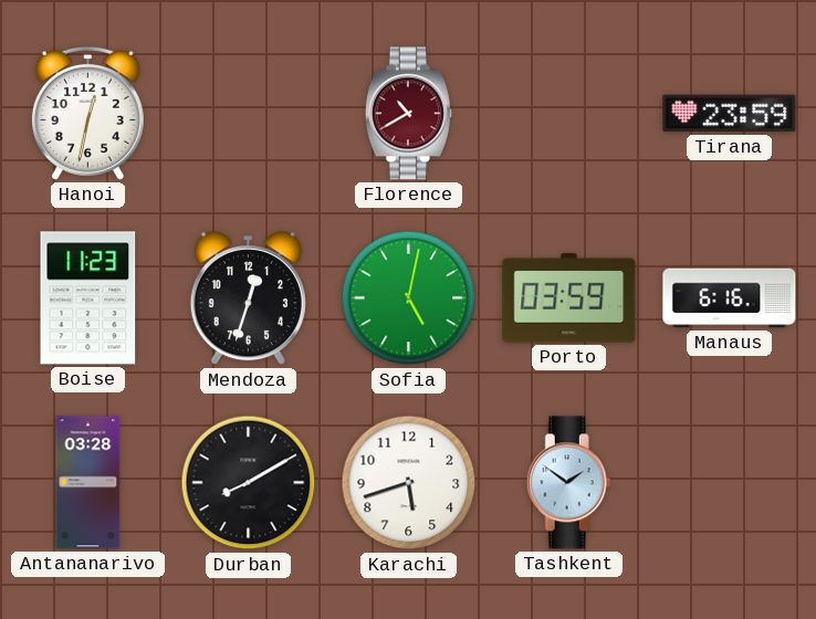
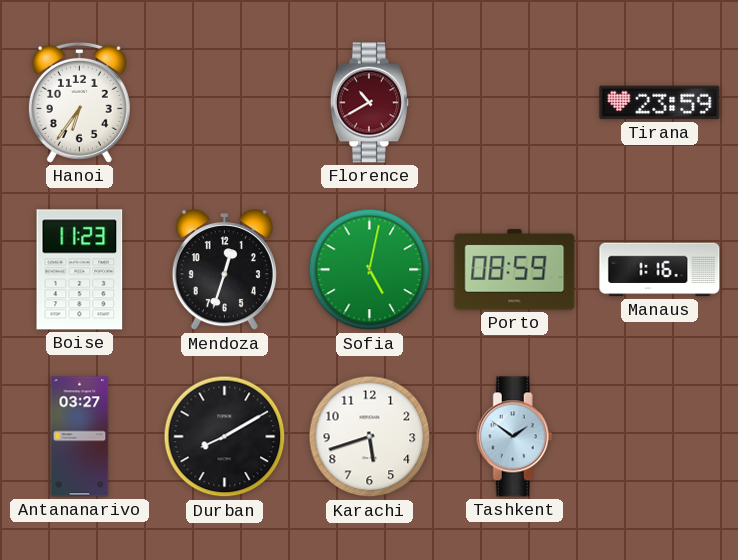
Hanoi: 12:32 -> 6:36 (79, 102)
Porto: 03:59 -> 08:59 (515, 270)
Manaus: 6:16 -> 1:16 (660, 270)
Antananarivo: 03:28 -> 03:27 (80, 437)
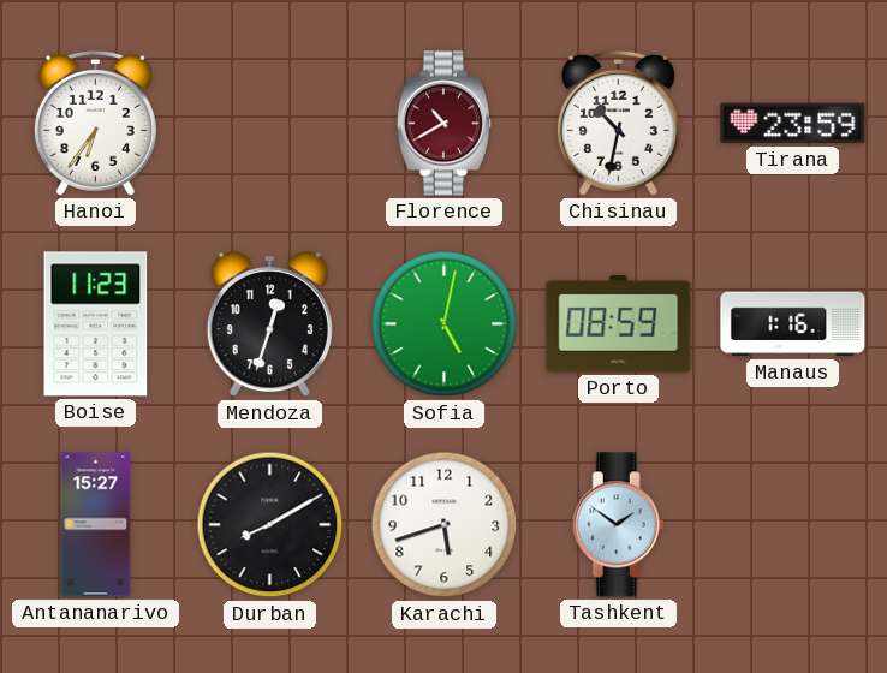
Chisinau: none -> 10:32 (618, 123)
Antananarivo: 03:27 -> 15:27 (96, 525)
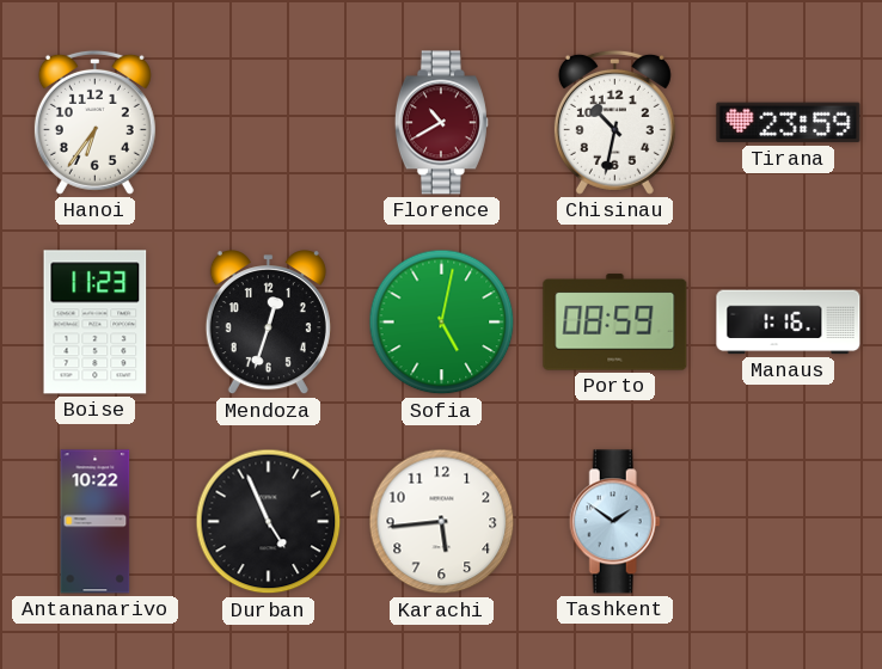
Antananarivo: 15:27 -> 10:22 (96, 522)
Durban: 8:10 -> 4:56 (269, 522)
Karachi: 5:42 -> 5:44 (442, 522)
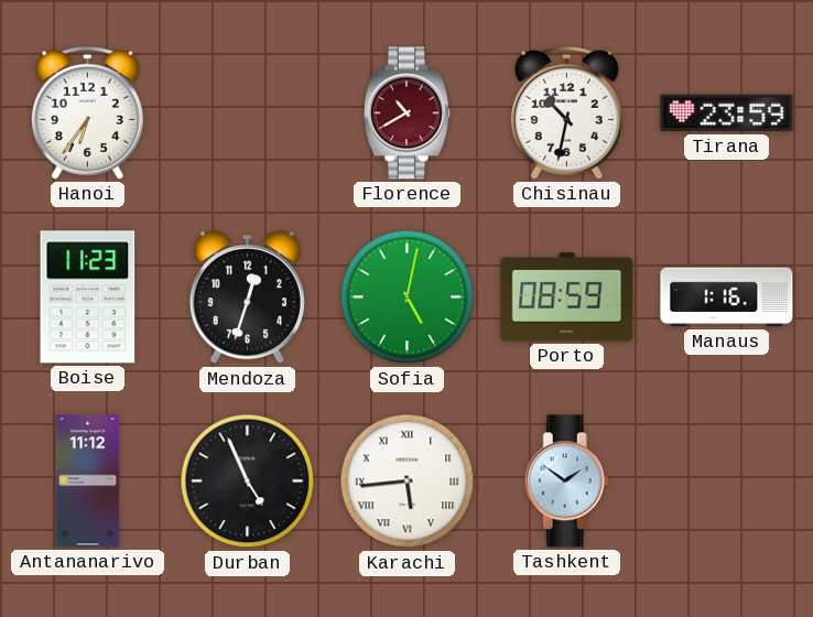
Antananarivo: 10:22 -> 11:12 (88, 481)
Karachi numerals: Arabic -> Roman (408, 481)
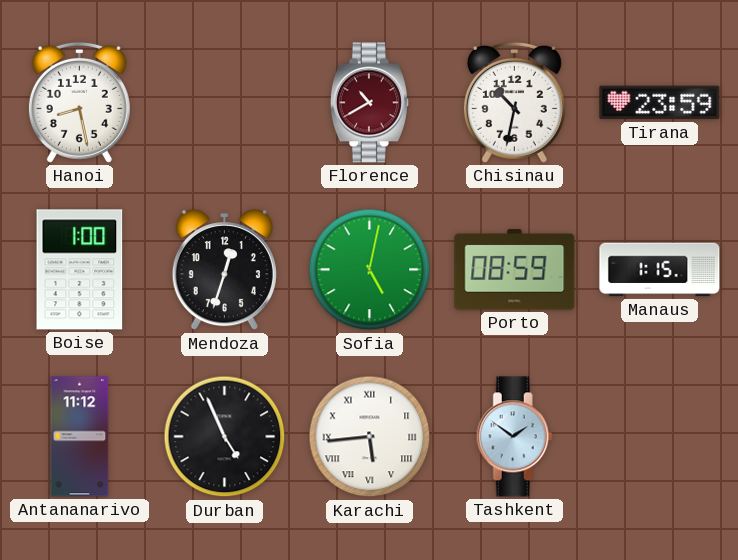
Hanoi: 6:36 -> 8:28 (79, 102)
Boise: 11:23 -> 1:00 (80, 270)
Manaus: 1:16 -> 1:15 (660, 270)
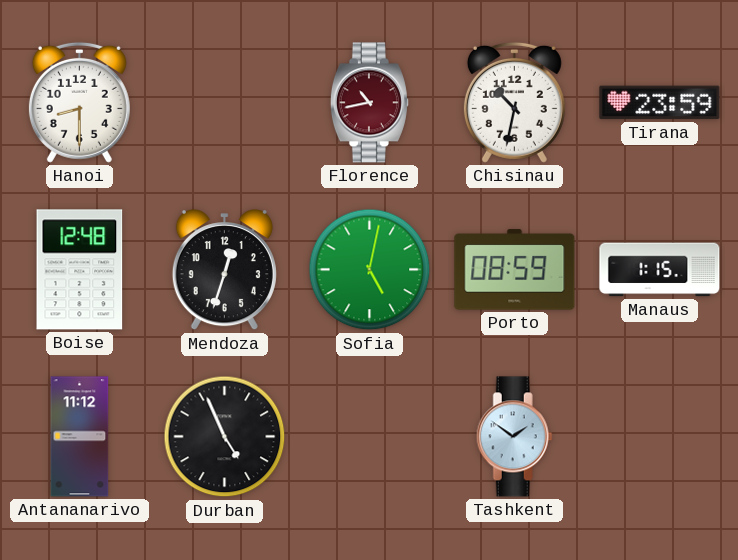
Hanoi: 8:28 -> 8:30 (79, 102)
Florence: 10:40 -> 10:43 (369, 103)
Boise: 1:00 -> 12:48 (80, 270)
Karachi: 5:44 -> none (370, 437)
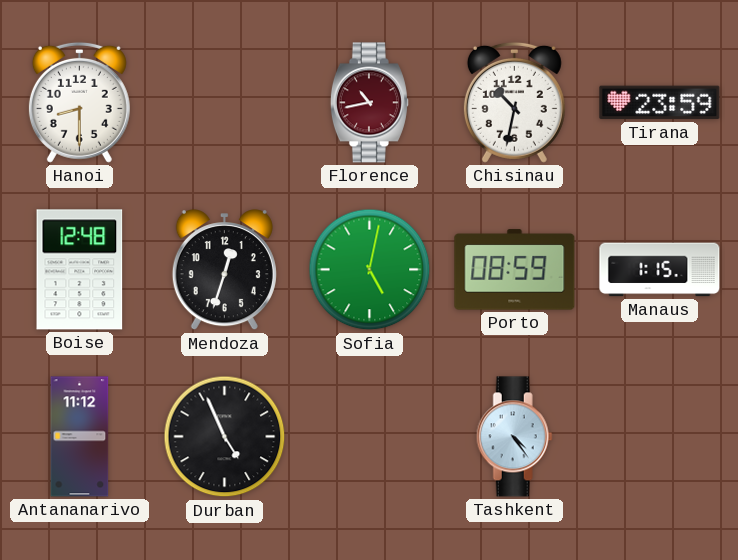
Tashkent: 1:51 -> 4:24 (514, 437)
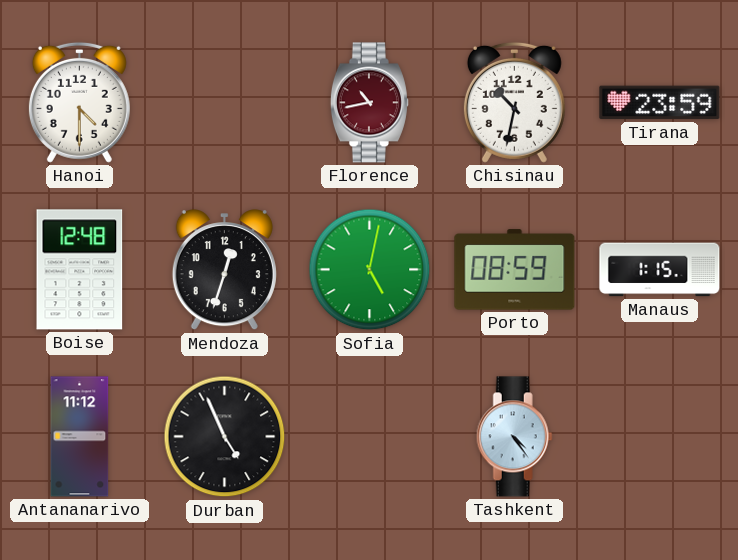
Hanoi: 8:30 -> 4:30 (79, 102)
